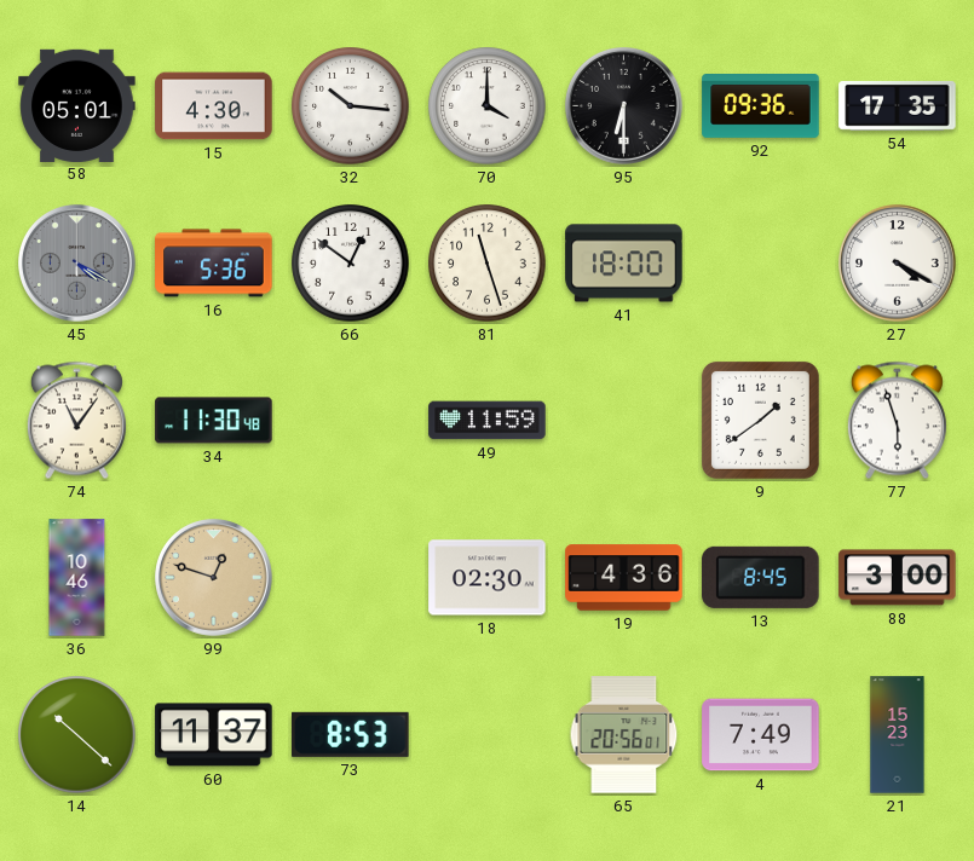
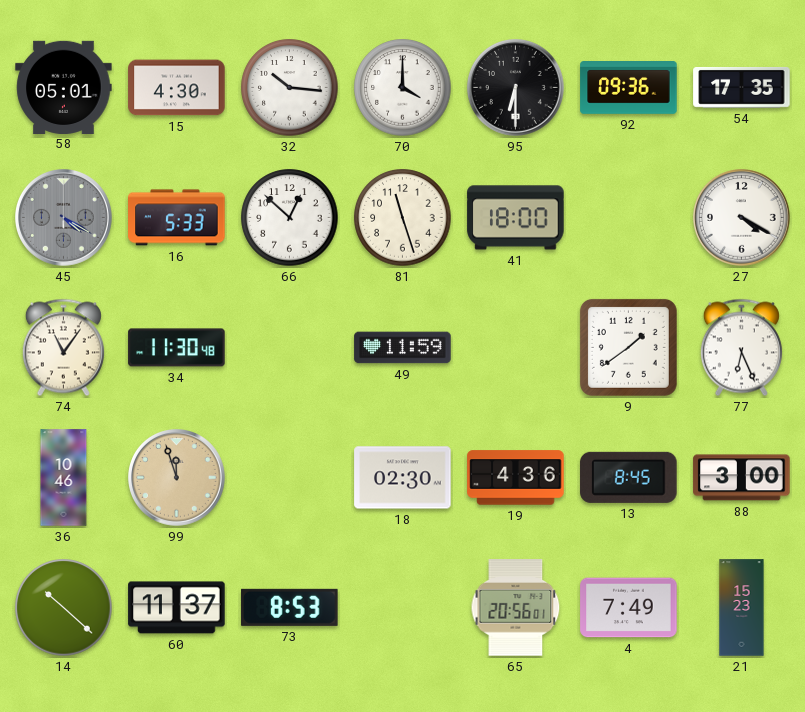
16: 5:36 -> 5:33 (177, 218)
66: 12:51 -> 12:52 (290, 218)
77: 5:57 -> 6:26 (741, 348)
99: 12:48 -> 11:57 (177, 478)
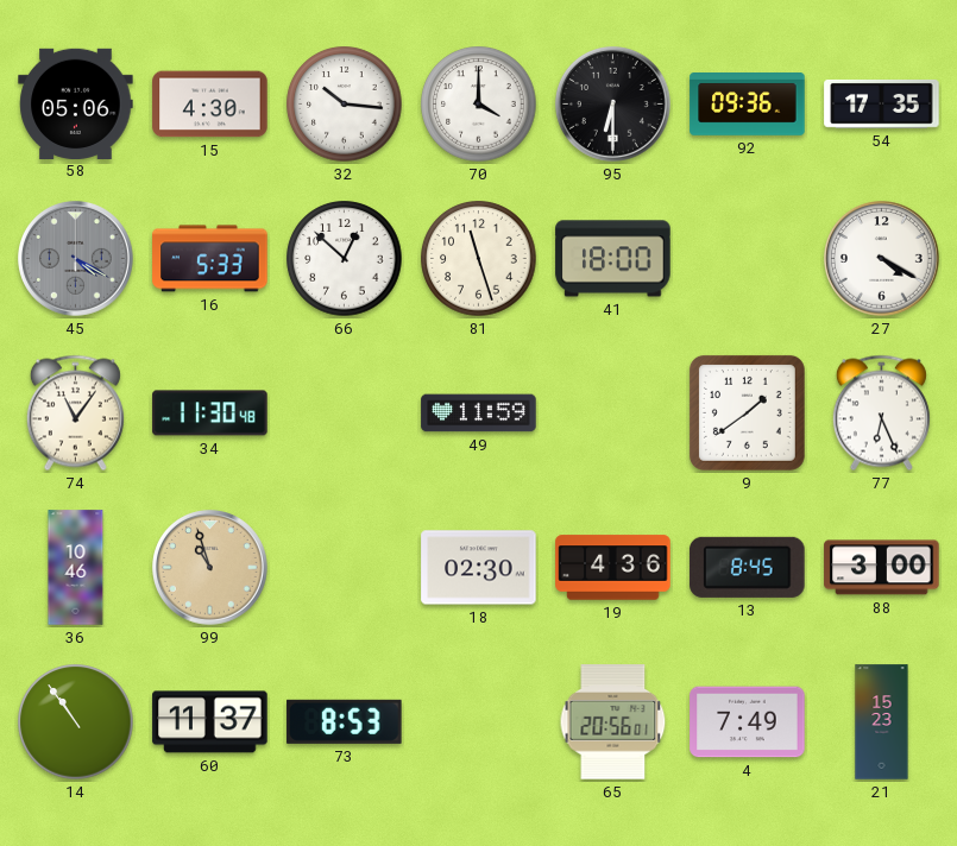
58: 05:01 -> 05:06 (76, 103)
99: 11:57 -> 10:57 (210, 568)
14: 10:22 -> 10:54 (76, 722)
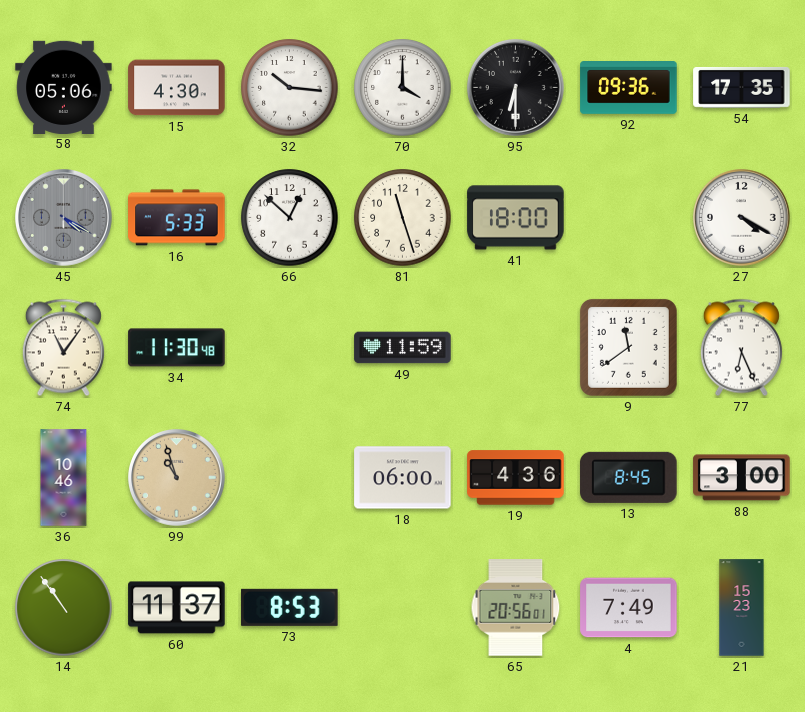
9: 1:39 -> 11:39 (628, 347)
18: 02:30 -> 06:00 (403, 478)
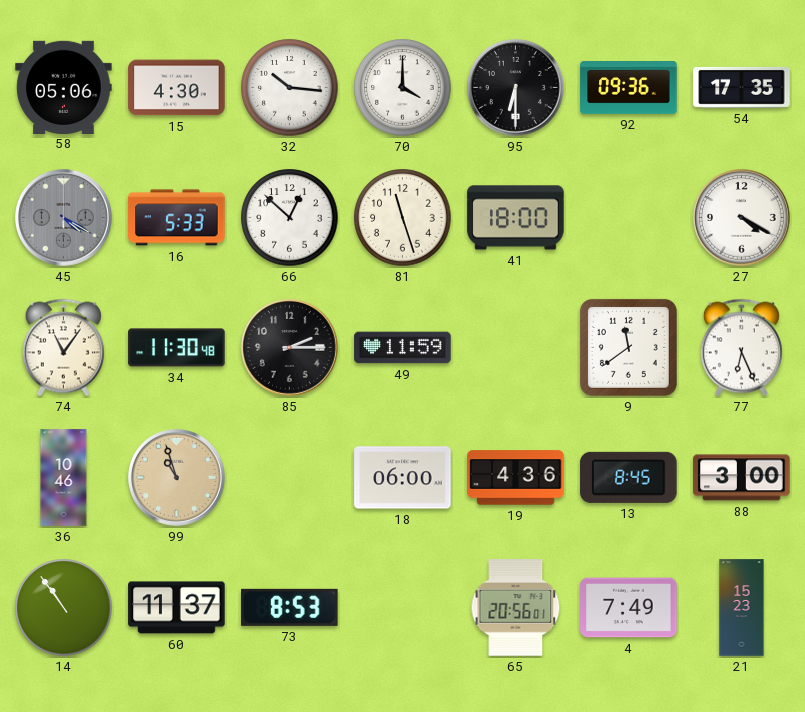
85: none -> 2:15 (290, 348)
